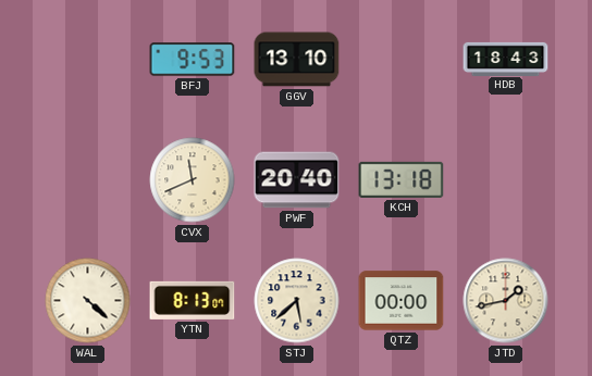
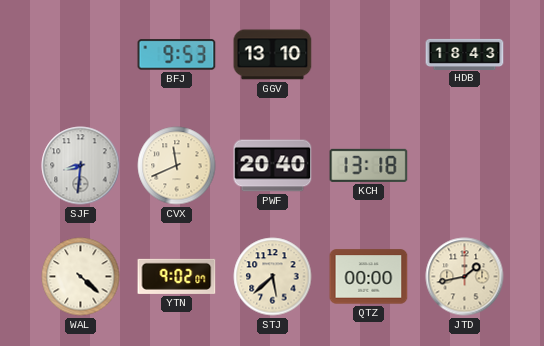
SJF: none -> 8:31 (81, 166)
YTN: 8:13 -> 9:02 (177, 276)
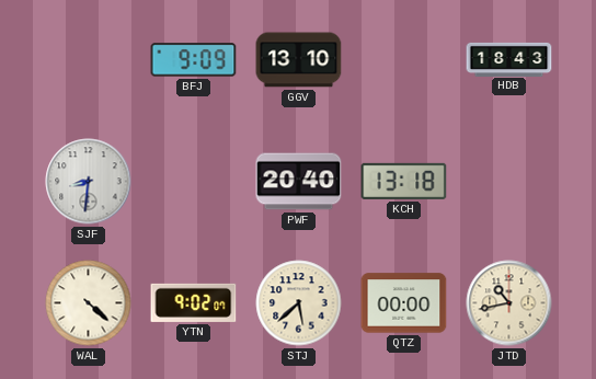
BFJ: 9:53 -> 9:09 (194, 60)
CVX: 11:41 -> none (177, 166)
JTD: 1:43 -> 10:43 (509, 303)
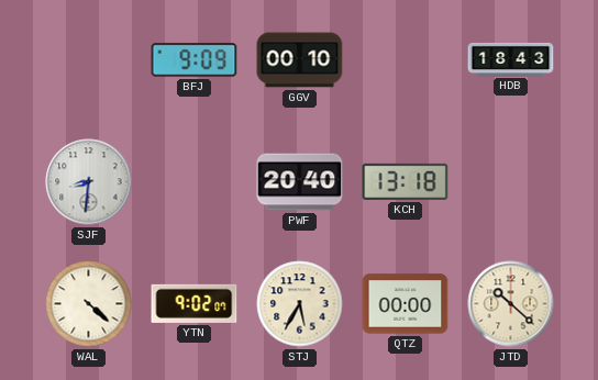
GGV: 13:10 -> 00:10 (300, 60)
STJ: 5:38 -> 5:35 (300, 304)
JTD: 10:43 -> 10:22 (511, 304)
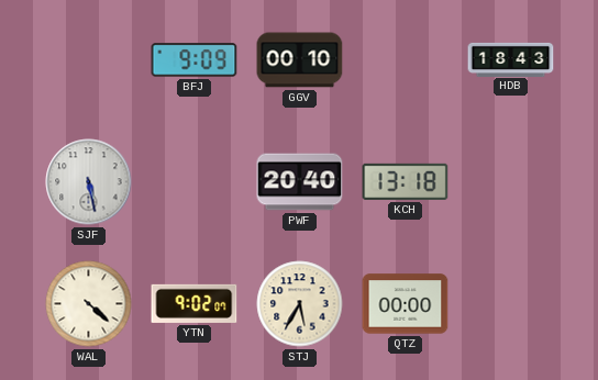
SJF: 8:31 -> 5:28 (89, 182)
JTD: 10:22 -> none (511, 304)
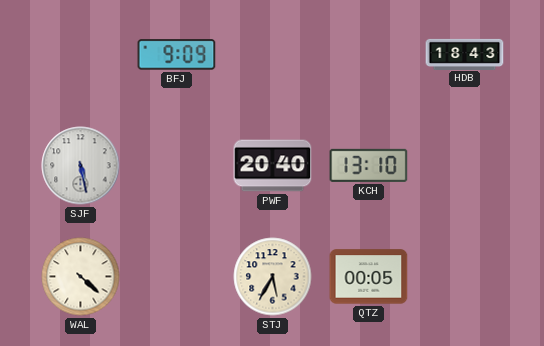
GGV: 00:10 -> none (300, 60)
KCH: 13:18 -> 13:10 (369, 165)
YTN: 9:02 -> none (195, 303)
QTZ: 00:00 -> 00:05 (369, 277)
